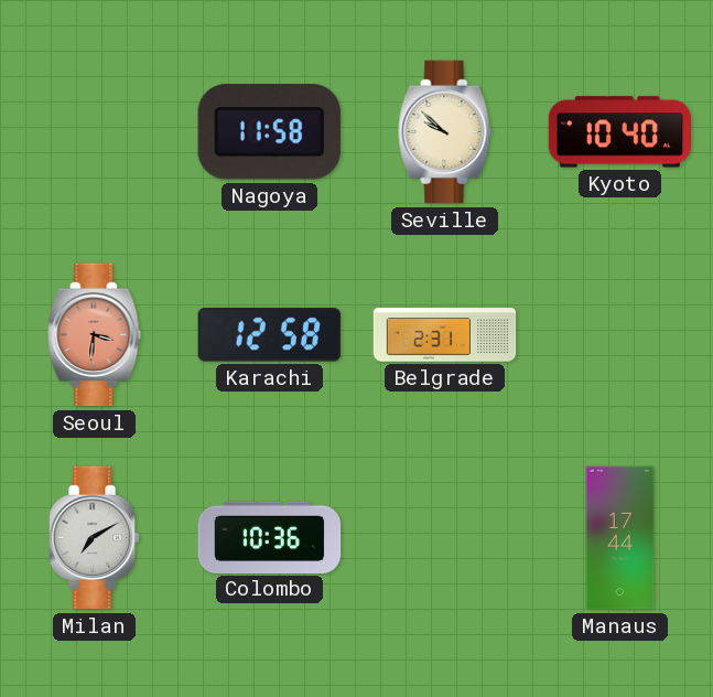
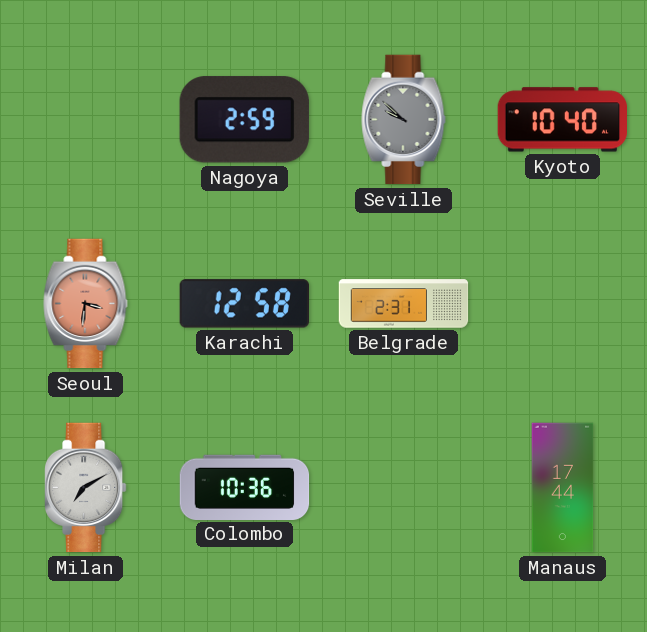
Nagoya: 11:58 -> 2:59 (244, 120)
Seville dial: cream -> grey (404, 120)
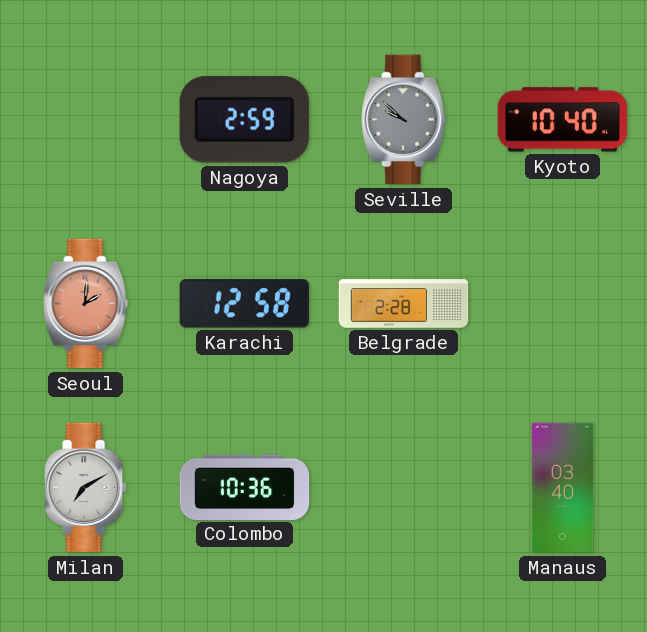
Seoul: 3:31 -> 2:01 (86, 304)
Belgrade: 2:31 -> 2:28 (404, 304)
Manaus: 17:44 -> 03:40 (563, 488)
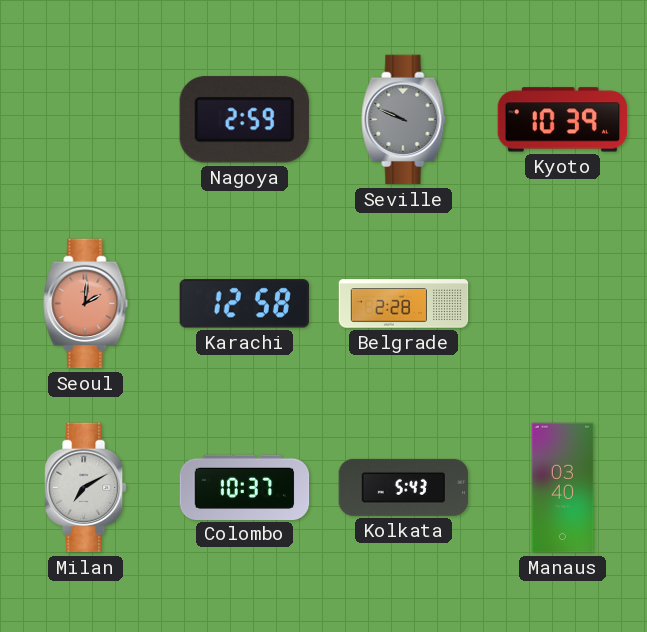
Seville: 9:52 -> 9:49 (404, 120)
Kyoto: 10:40 -> 10:39 (562, 120)
Colombo: 10:36 -> 10:37 (245, 487)
Kolkata: none -> 5:43 (404, 487)
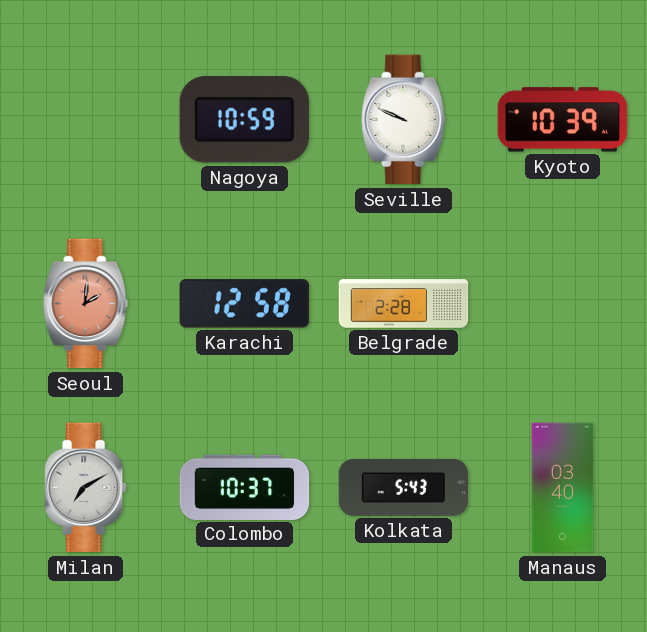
Nagoya: 2:59 -> 10:59 (244, 120)
Seville dial: grey -> white (404, 120)
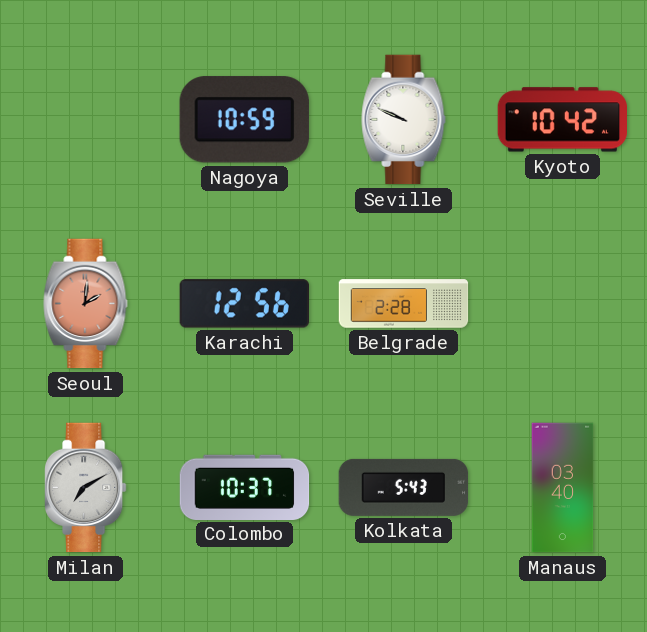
Kyoto: 10:39 -> 10:42 (562, 120)
Karachi: 12:58 -> 12:56 (244, 304)
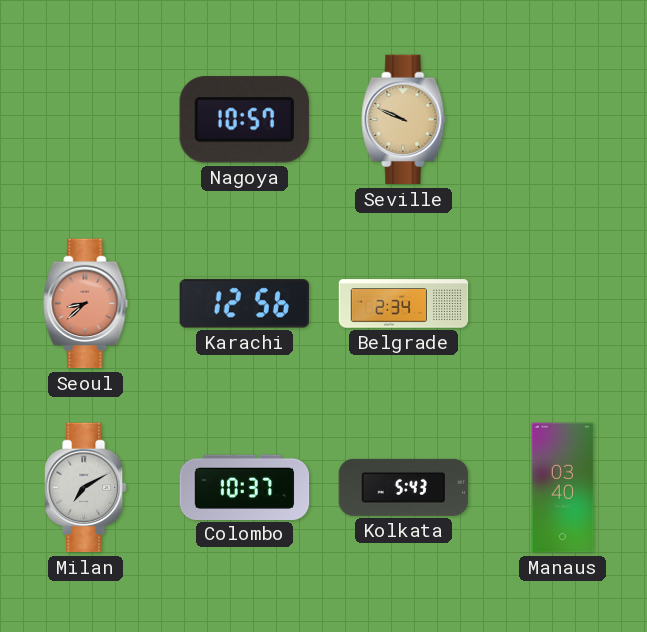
Nagoya: 10:59 -> 10:57 (244, 120)
Seville dial: white -> champagne (404, 120)
Kyoto: 10:42 -> none (562, 120)
Seoul: 2:01 -> 8:38 (86, 304)
Belgrade: 2:28 -> 2:34 (404, 304)
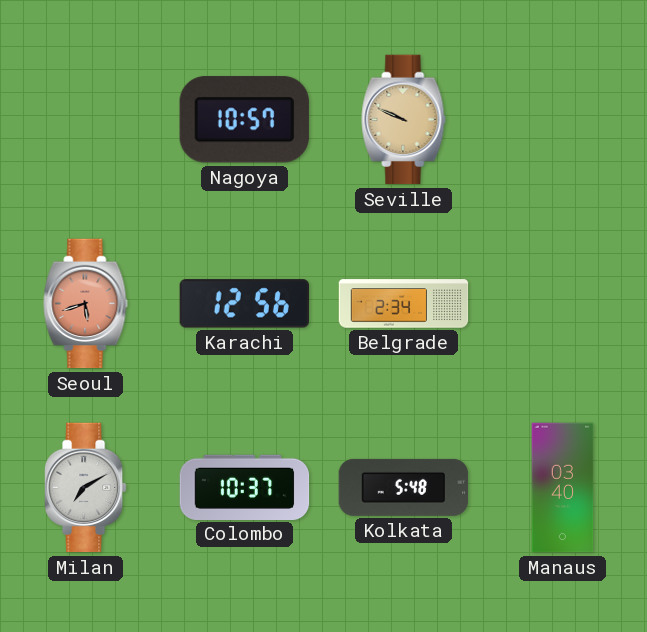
Seoul: 8:38 -> 5:42 (86, 304)
Kolkata: 5:43 -> 5:48 (404, 487)
